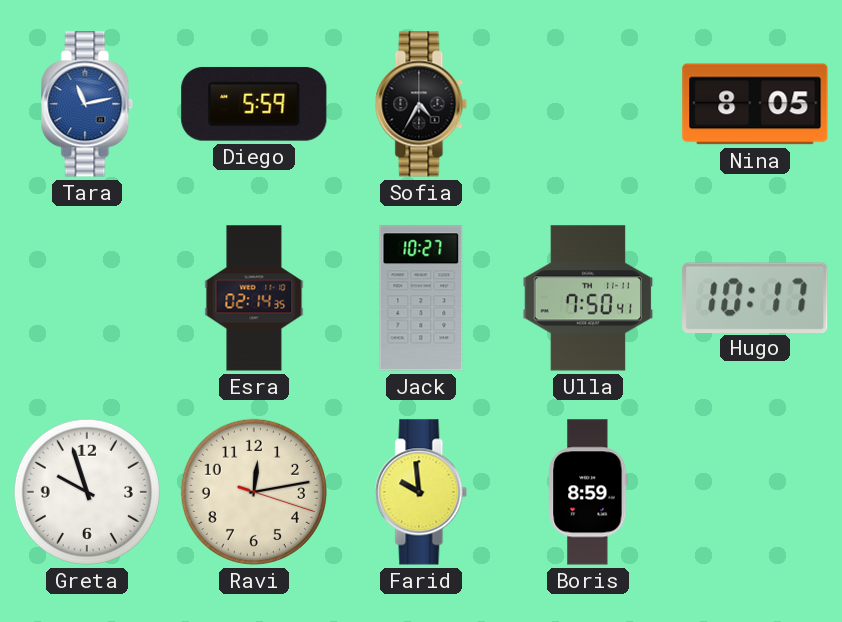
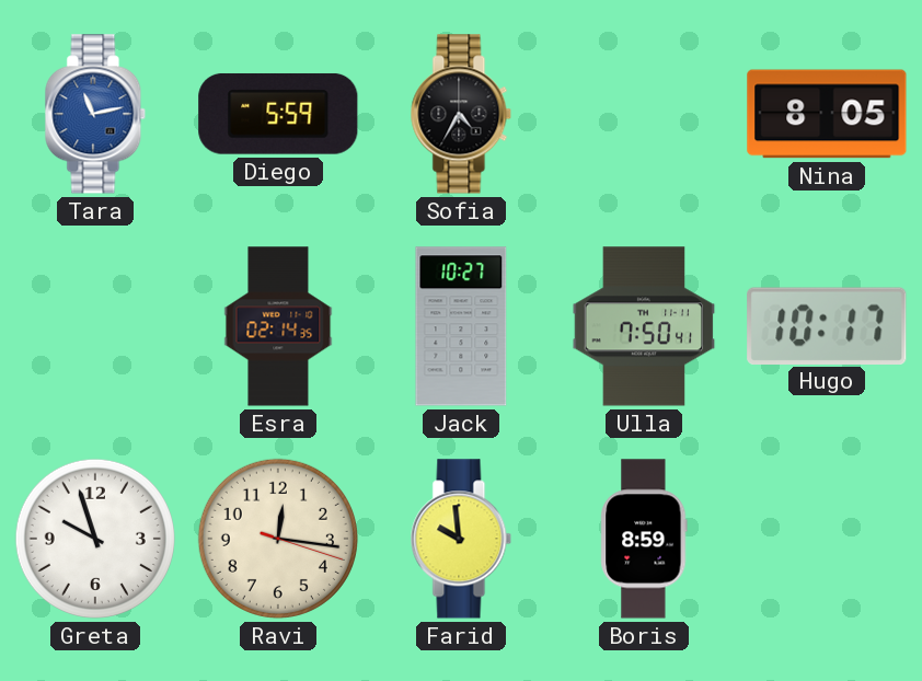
Ravi: 12:13 -> 12:16 (278, 539)
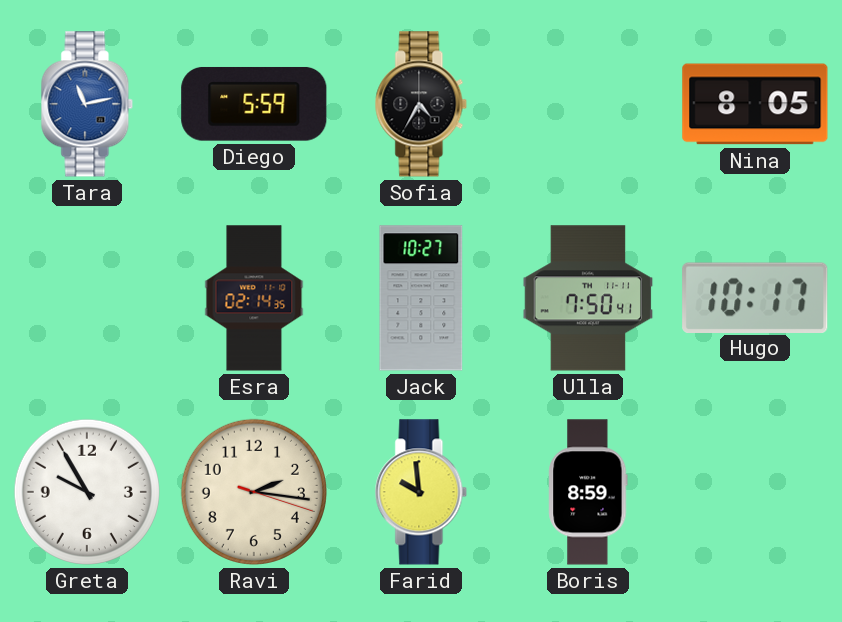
Greta: 9:57 -> 9:55 (87, 492)
Ravi: 12:16 -> 2:16 (254, 492)
